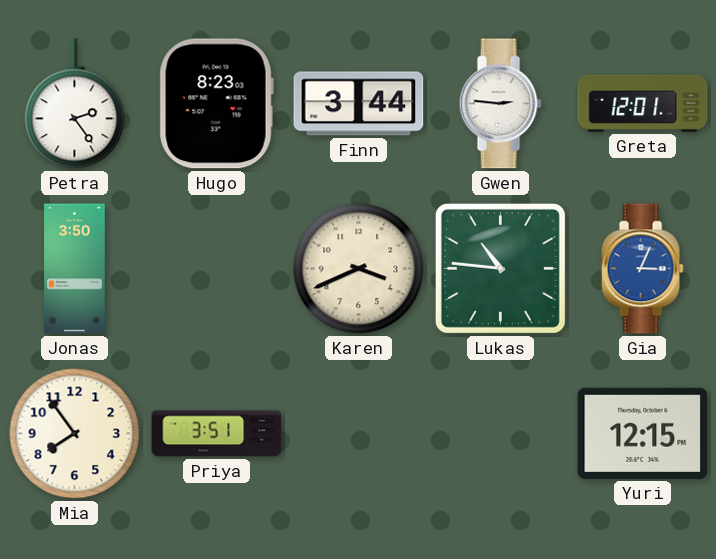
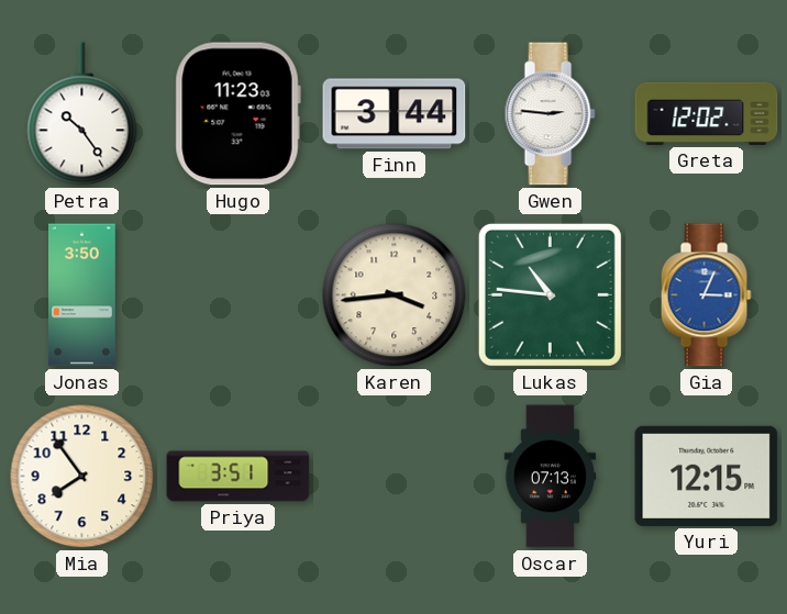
Petra: 2:24 -> 10:24 (82, 114)
Hugo: 8:23 -> 11:23 (237, 114)
Greta: 12:01 -> 12:02 (707, 113)
Karen: 3:41 -> 3:44 (395, 295)
Oscar: none -> 07:13 (551, 477)
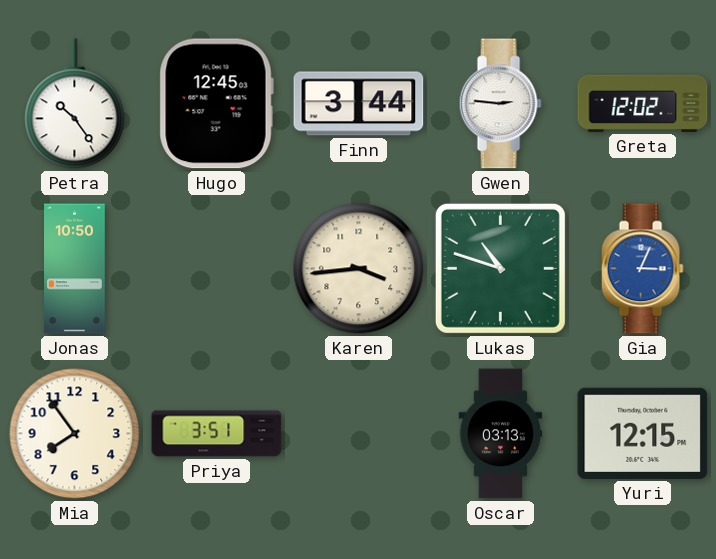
Hugo: 11:23 -> 12:45 (216, 104)
Jonas: 3:50 -> 10:50 (75, 269)
Lukas: 10:46 -> 10:48 (500, 268)
Oscar: 07:13 -> 03:13 (501, 434)
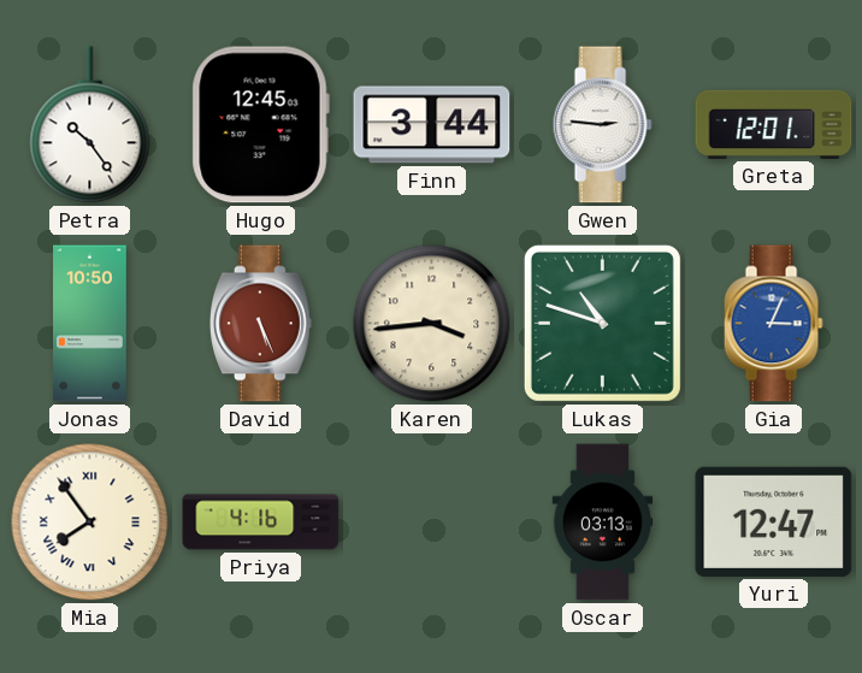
Greta: 12:02 -> 12:01 (774, 124)
David: none -> 5:26 (261, 324)
Mia numerals: Arabic -> Roman (90, 523)
Priya: 3:51 -> 4:16 (261, 523)
Yuri: 12:15 -> 12:47 (774, 521)
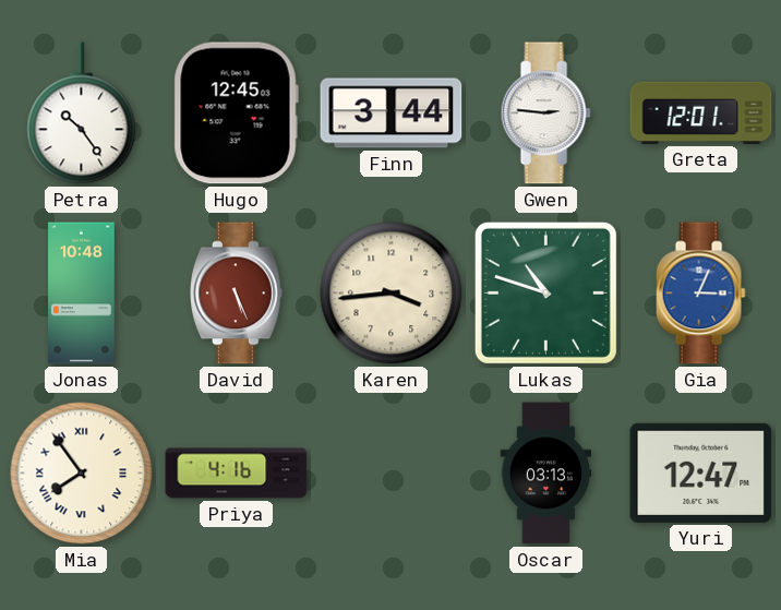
Jonas: 10:50 -> 10:48 (82, 294)
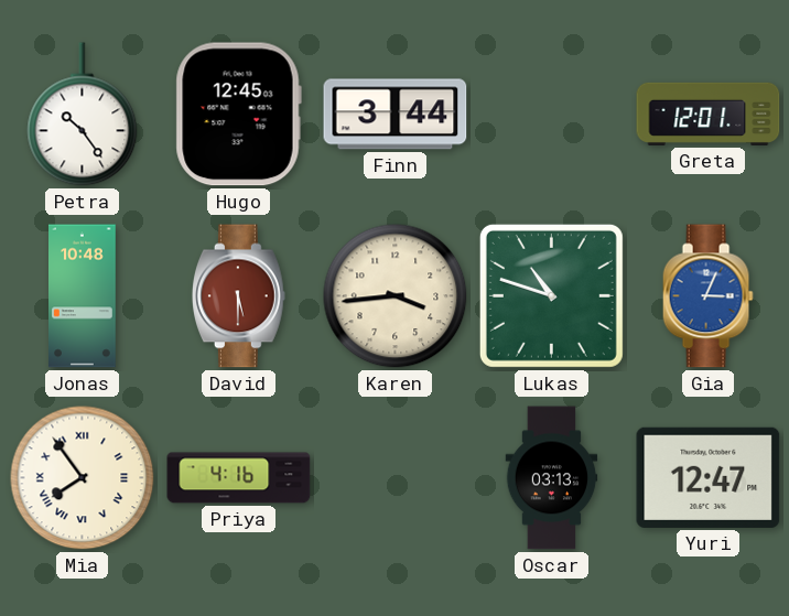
Gwen: 2:46 -> none (545, 113)
David: 5:26 -> 5:30 (239, 296)
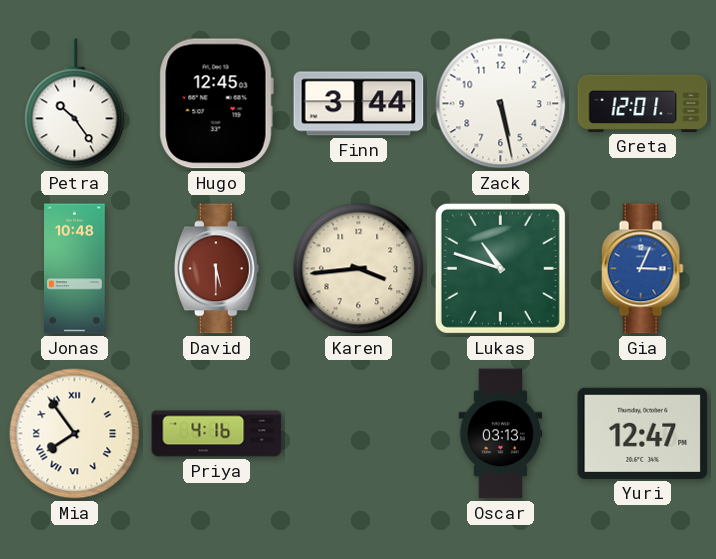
Zack: none -> 5:28 (501, 104)
